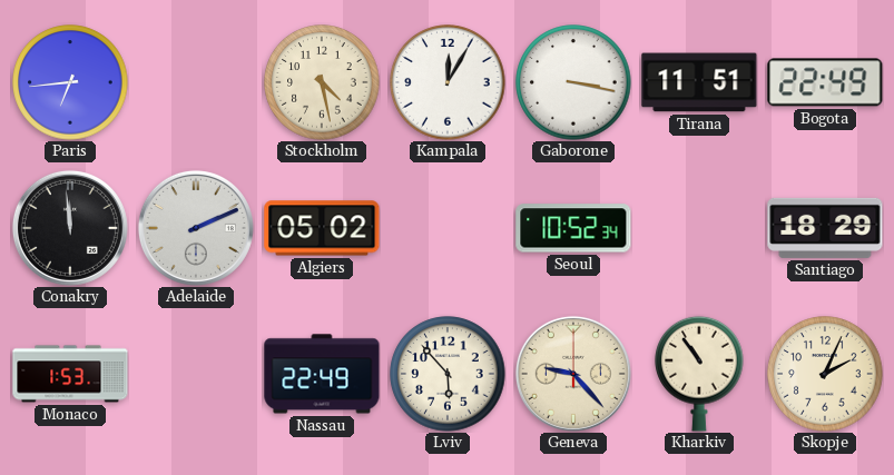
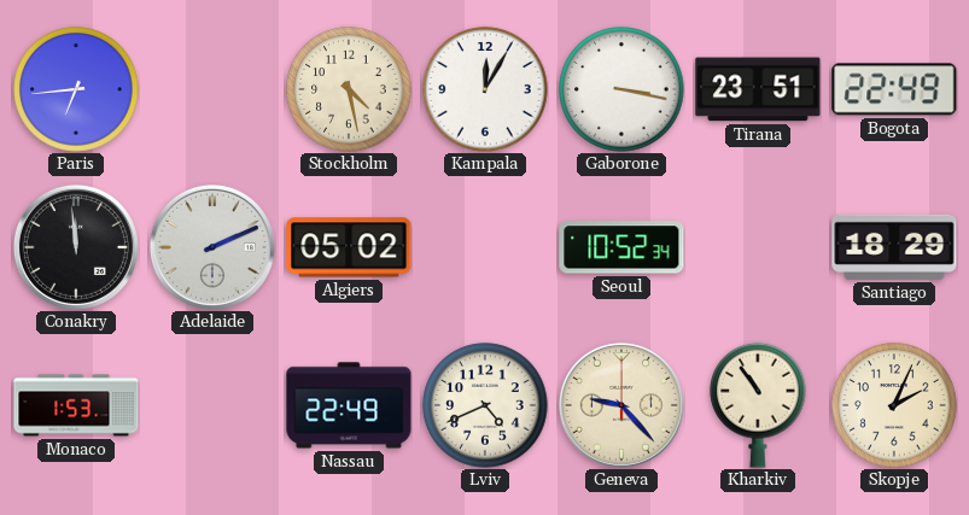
Tirana: 11:51 -> 23:51 (758, 89)
Lviv: 5:53 -> 4:41 (485, 405)
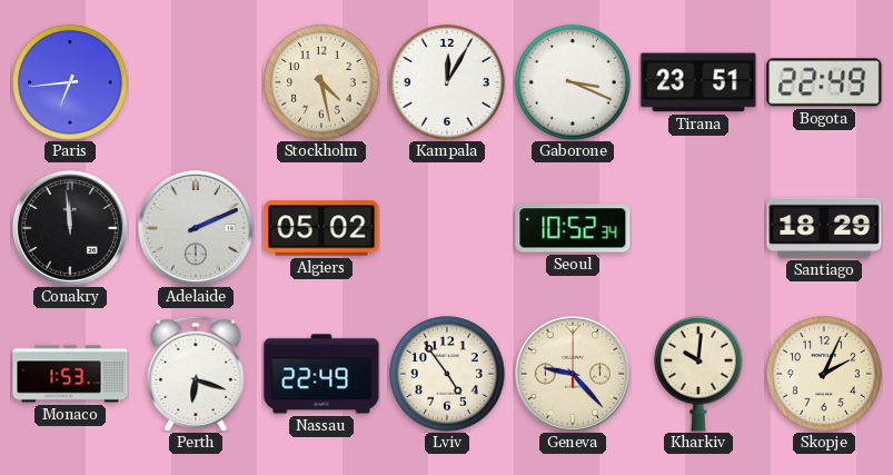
Gaborone: 3:17 -> 3:19 (573, 82)
Perth: none -> 6:18 (196, 374)
Lviv: 4:41 -> 4:54 (447, 374)
Kharkiv: 10:54 -> 10:01 (698, 374)
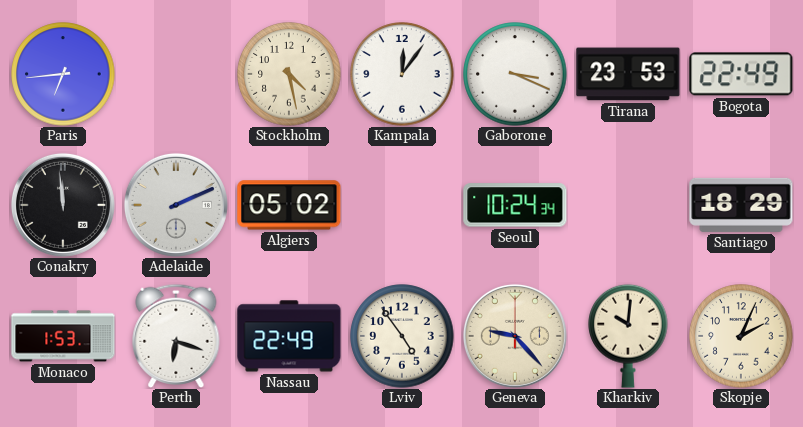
Kampala: 12:05 -> 12:06 (402, 74)
Tirana: 23:51 -> 23:53 (628, 74)
Seoul: 10:52 -> 10:24 (515, 205)
